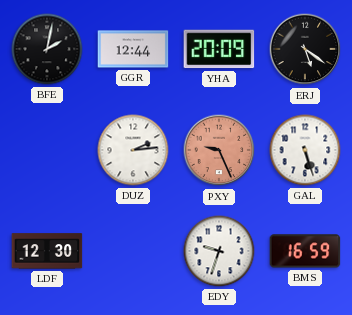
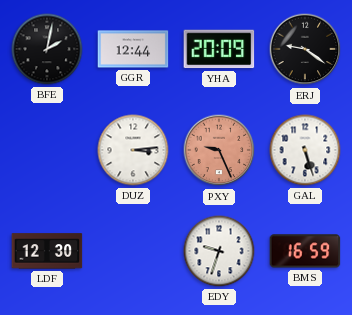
ERJ: 5:21 -> 9:21 (305, 49)
DUZ: 2:14 -> 3:14 (133, 150)
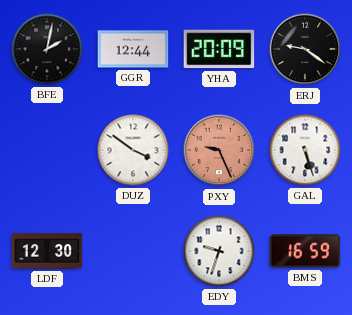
DUZ: 3:14 -> 3:51 (133, 150)
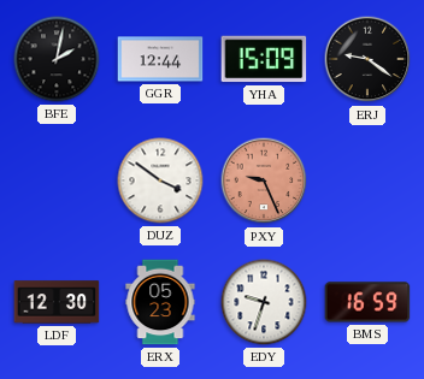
YHA: 20:09 -> 15:09 (264, 59)
GAL: 5:27 -> none (305, 150)
ERX: none -> 05:23 (160, 302)
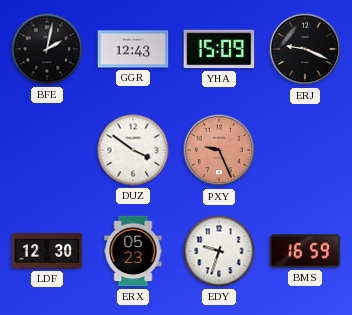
GGR: 12:44 -> 12:43 (133, 49)
ERJ: 9:21 -> 9:19 (305, 49)
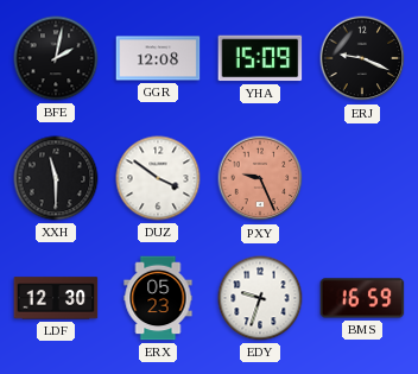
GGR: 12:43 -> 12:08 (158, 58)
XXH: none -> 11:30 (56, 178)
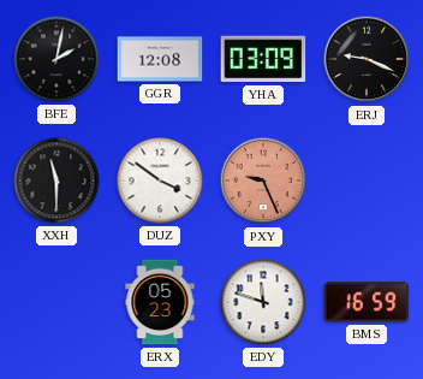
YHA: 15:09 -> 03:09 (263, 59)
LDF: 12:30 -> none (56, 298)
EDY: 9:33 -> 11:48 (263, 302)
